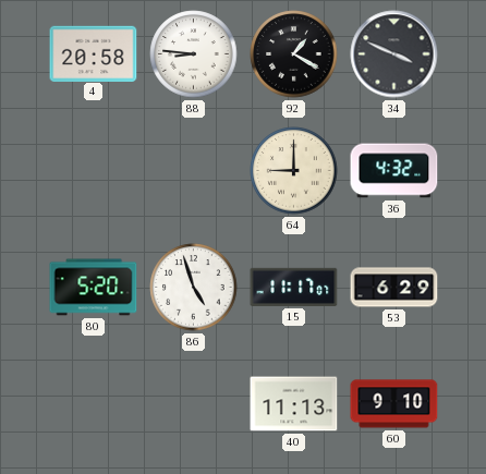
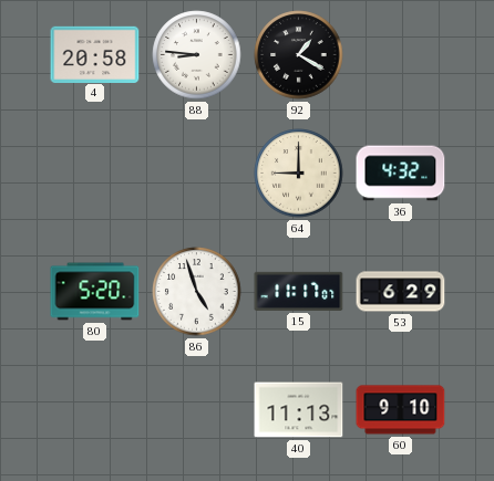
34: 3:49 -> none (394, 54)
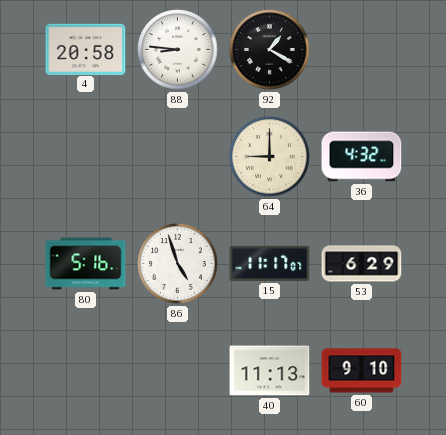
80: 5:20 -> 5:16 (86, 264)
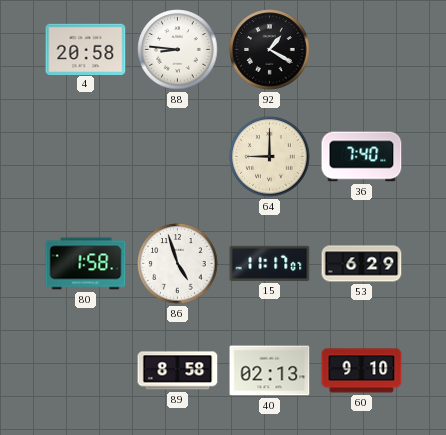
36: 4:32 -> 7:40 (362, 157)
80: 5:16 -> 1:58 (86, 264)
89: none -> 8:58 (178, 371)
40: 11:13 -> 02:13 (270, 371)
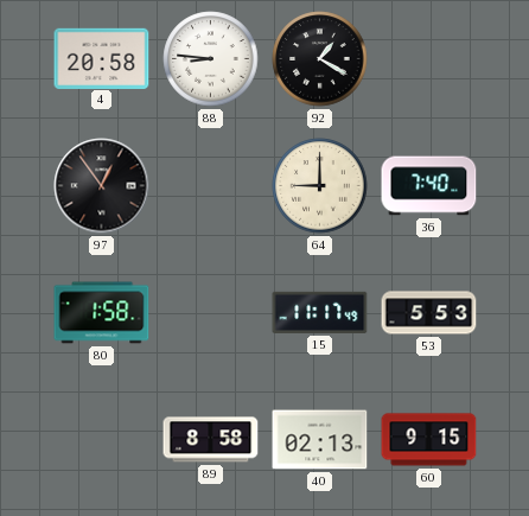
97: none -> 12:54 (102, 186)
86: 4:57 -> none (178, 264)
15: 11:17:07 -> 11:17:49 (320, 312)
53: 6:29 -> 5:53 (429, 313)
60: 9:10 -> 9:15 (429, 440)
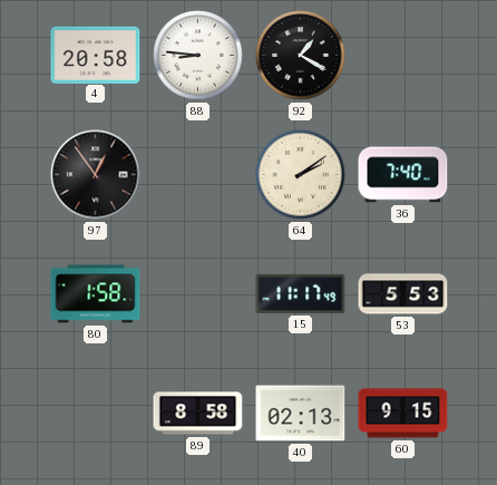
64: 9:00 -> 2:09 (301, 175)
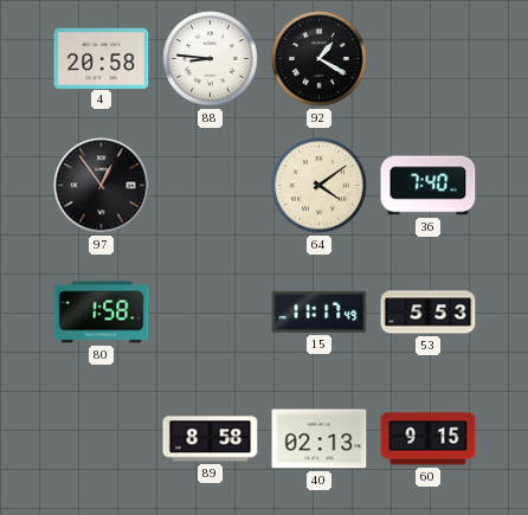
64: 2:09 -> 4:09 (320, 186)
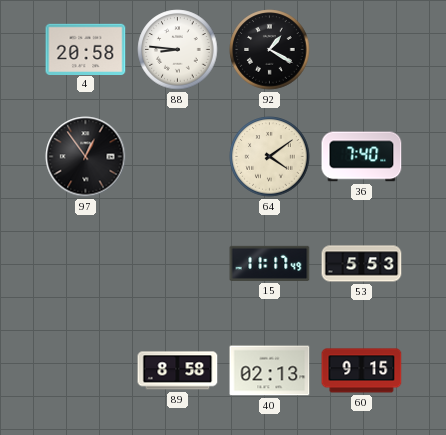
80: 1:58 -> none (102, 313)
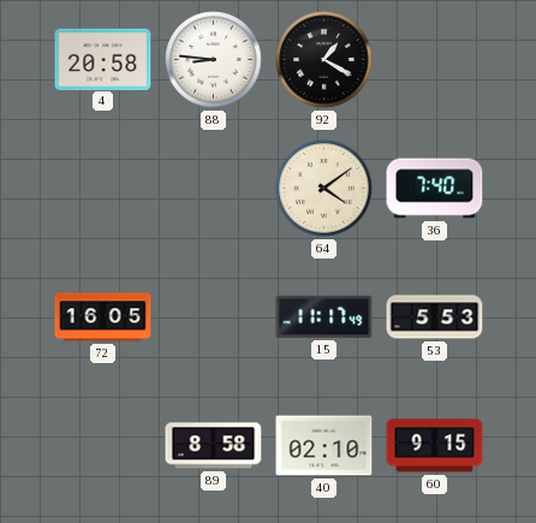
97: 12:54 -> none (86, 157)
72: none -> 16:05 (103, 317)
40: 02:13 -> 02:10 (324, 446)
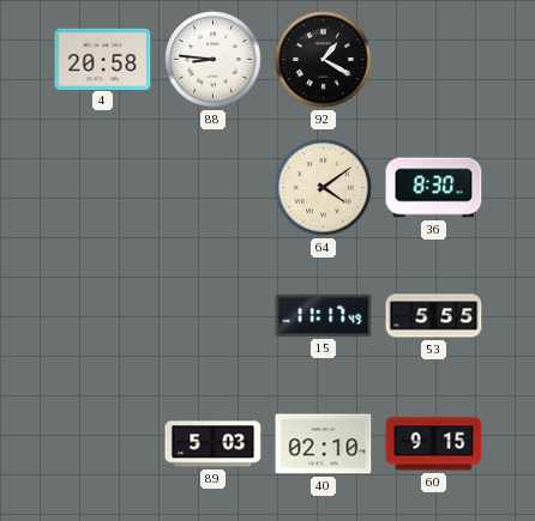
36: 7:40 -> 8:30 (434, 188)
72: 16:05 -> none (103, 317)
53: 5:53 -> 5:55 (434, 316)
89: 8:58 -> 5:03 (214, 444)
